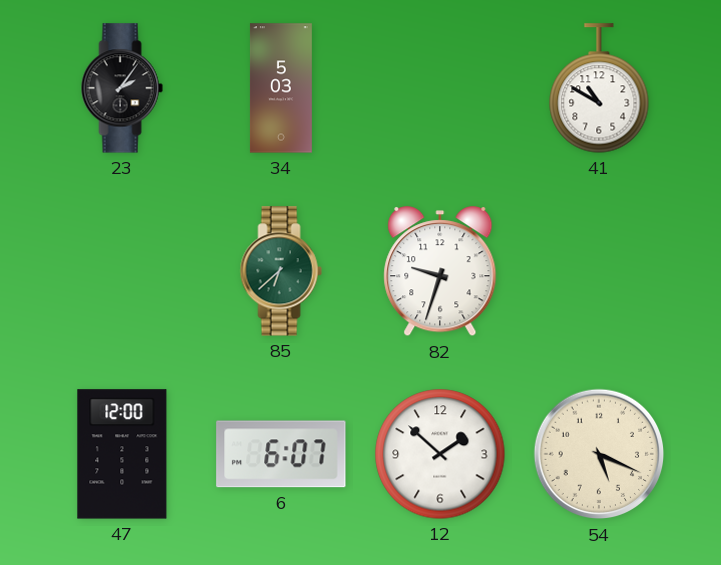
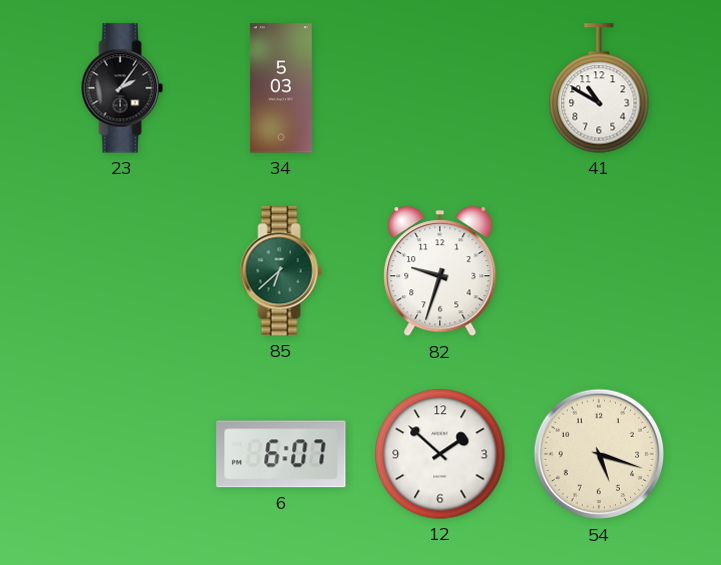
47: 12:00 -> none (122, 454)
54: 5:19 -> 5:18 (599, 454)
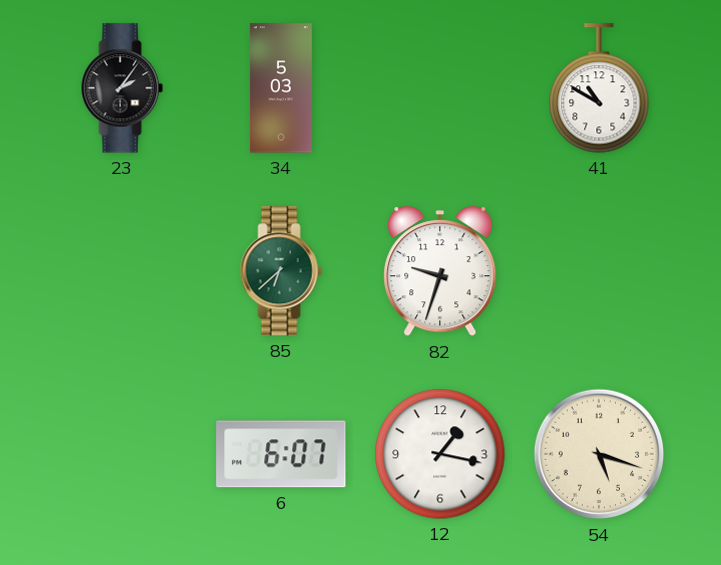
12: 1:52 -> 1:17 (440, 454)
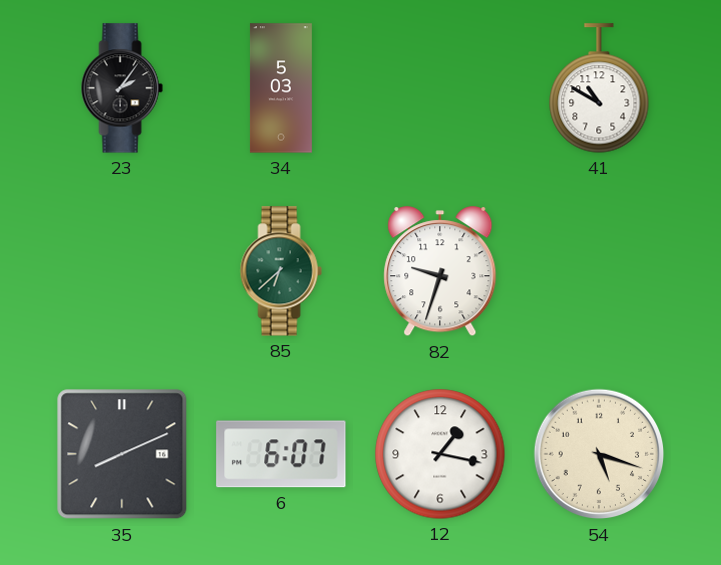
35: none -> 8:11 (122, 454)
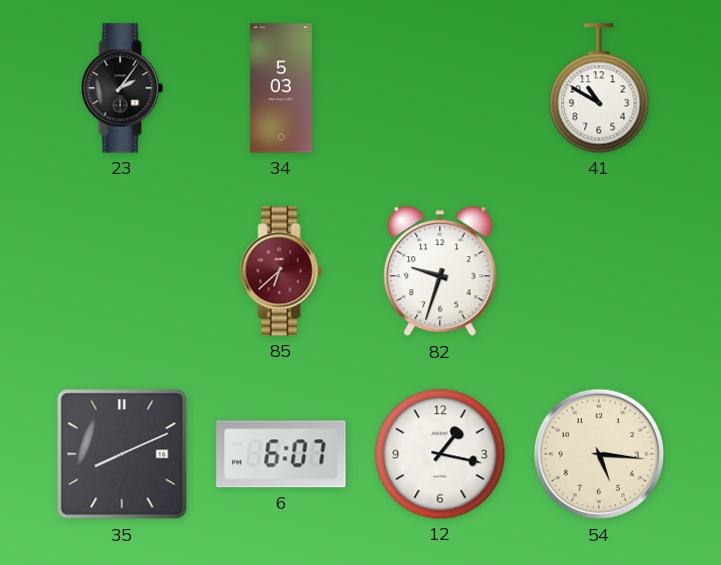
85 dial: green -> burgundy (281, 271)
54: 5:18 -> 5:16 (599, 454)
